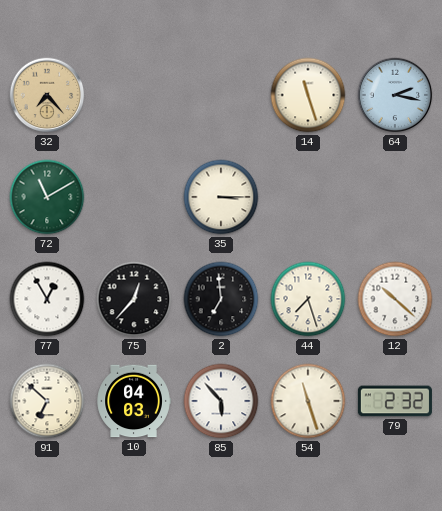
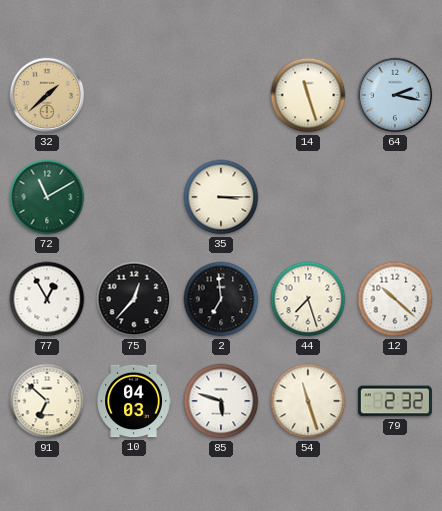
32: 7:23 -> 1:38 (47, 95)
85: 5:53 -> 5:48 (221, 401)
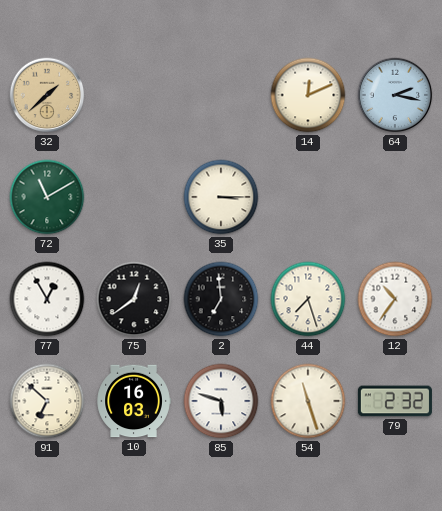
14: 11:27 -> 12:11 (308, 95)
75: 12:37 -> 12:39 (134, 299)
12: 10:22 -> 10:36 (395, 299)
10: 04:03 -> 16:03 (134, 401)
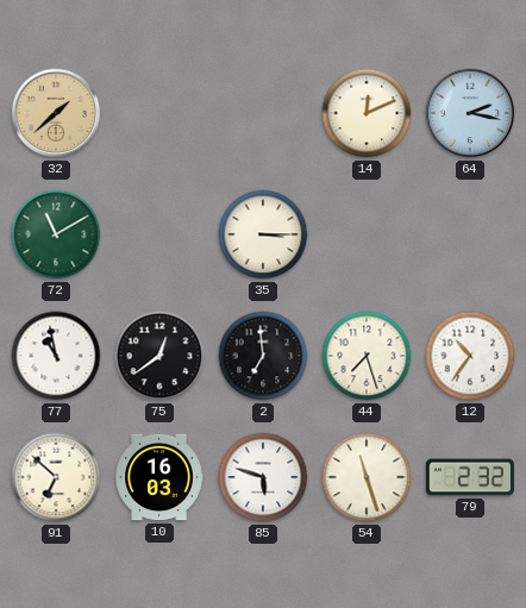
77: 12:55 -> 10:58 (56, 356)
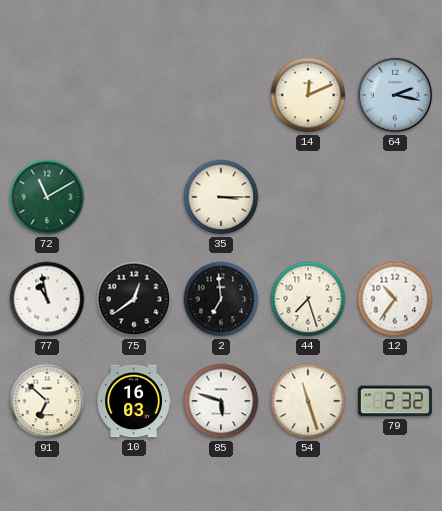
32: 1:38 -> none (56, 113)
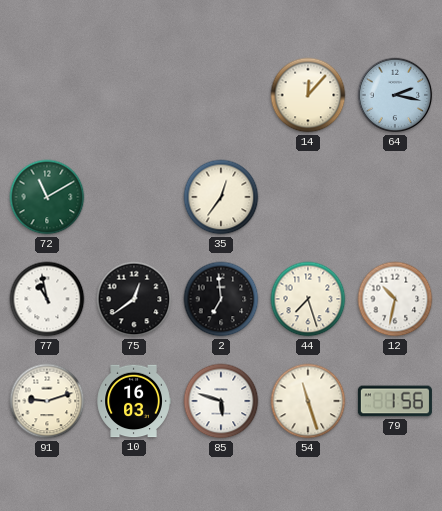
14: 12:11 -> 12:07 (308, 95)
35: 3:15 -> 12:36 (221, 197)
12: 10:36 -> 10:32 (395, 299)
91: 6:52 -> 9:12 (47, 401)
79: 2:32 -> 1:56 (395, 401)
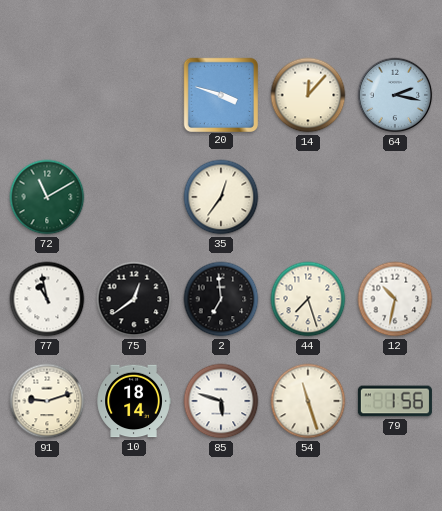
20: none -> 3:48 (220, 94)
10: 16:03 -> 18:14 (134, 401)
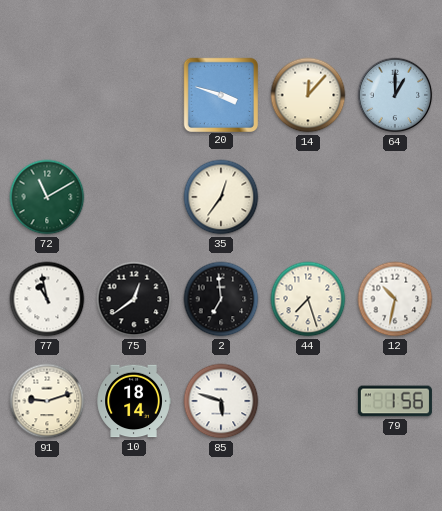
64: 2:17 -> 1:00 (395, 95)
54: 11:27 -> none (308, 401)
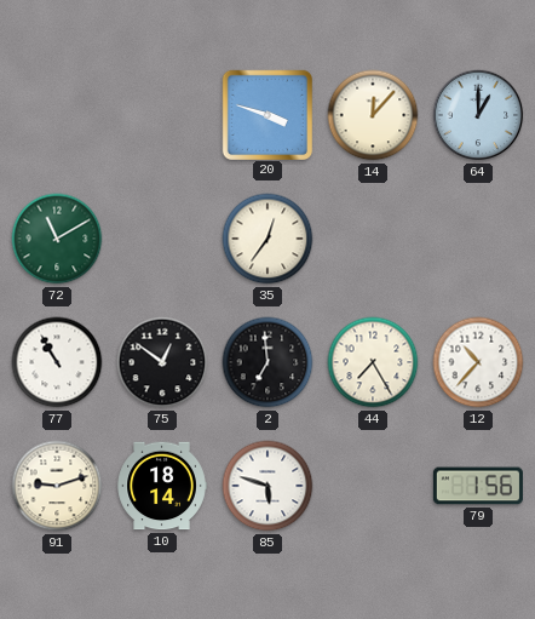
77: 10:58 -> 10:55 (57, 362)
75: 12:39 -> 12:51 (162, 362)
44: 7:27 -> 7:25 (373, 362)
12: 10:32 -> 10:37 (478, 362)
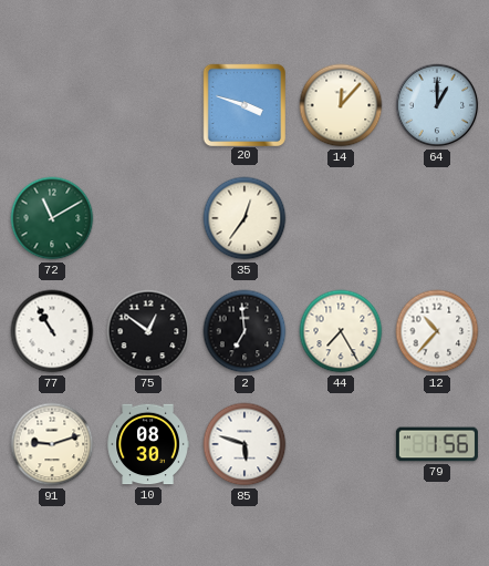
10: 18:14 -> 08:30 (148, 444)
